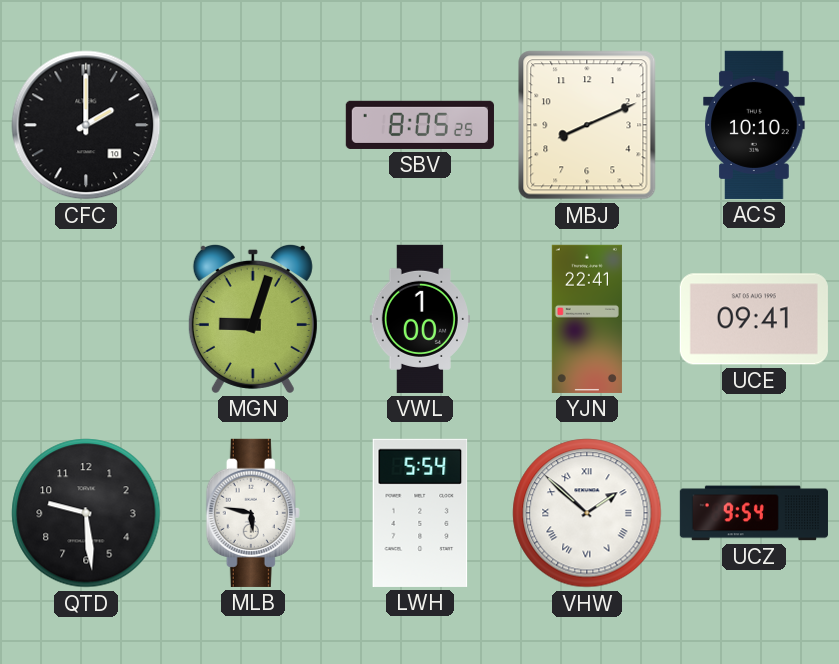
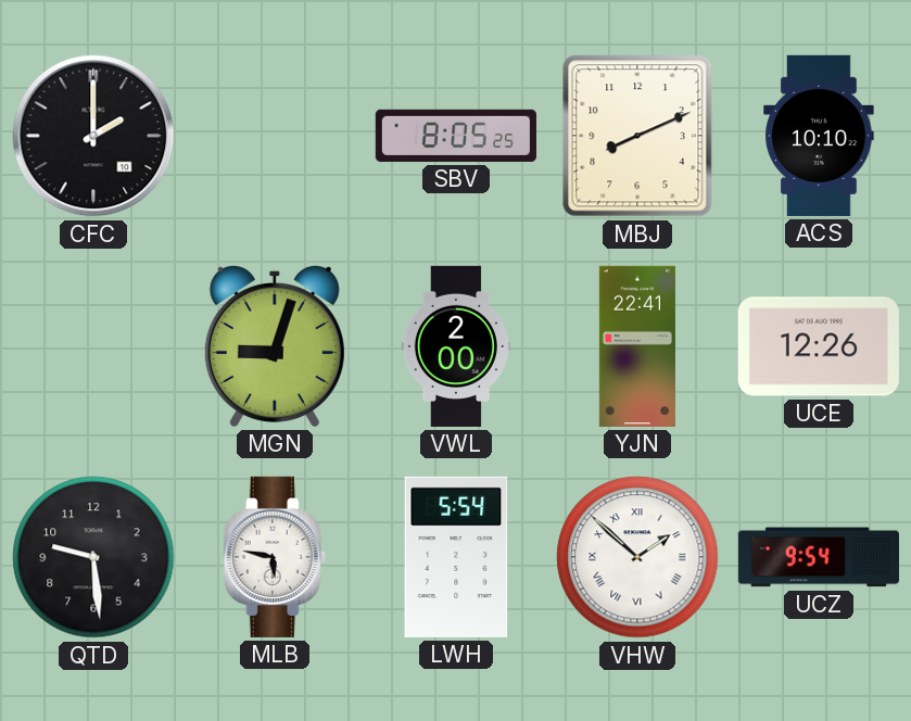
VWL: 1:00 -> 2:00 (456, 346)
UCE: 09:41 -> 12:26 (819, 346)
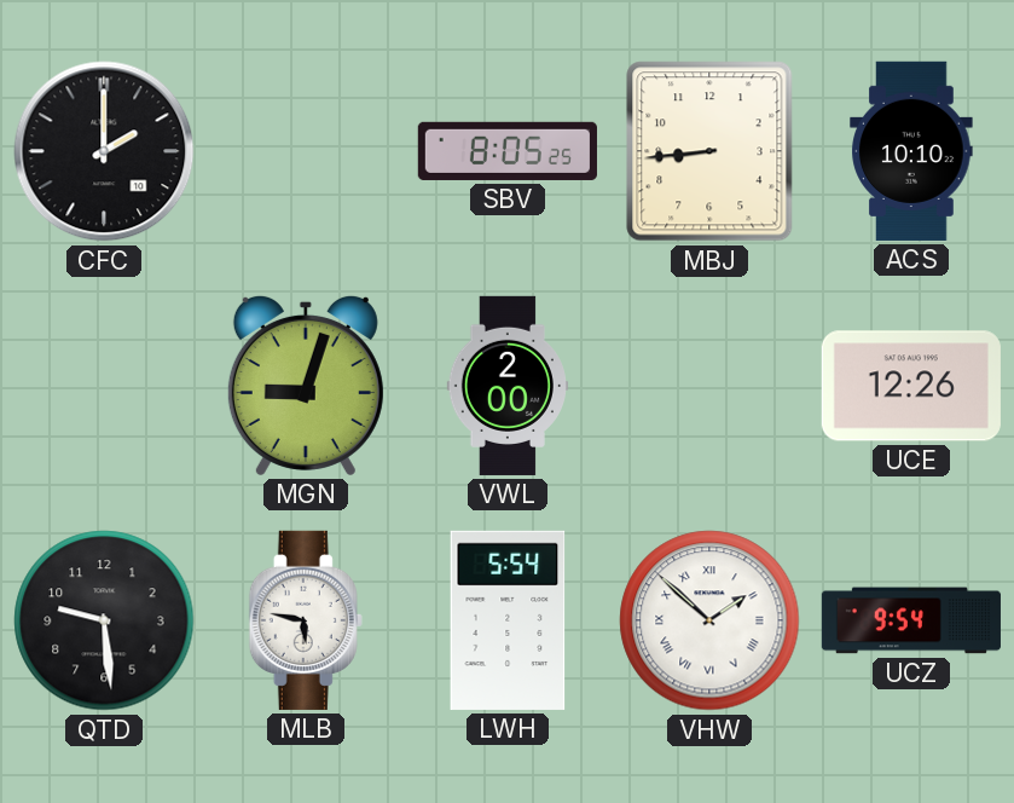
MBJ: 8:11 -> 8:44 (709, 151)
YJN: 22:41 -> none (637, 346)
